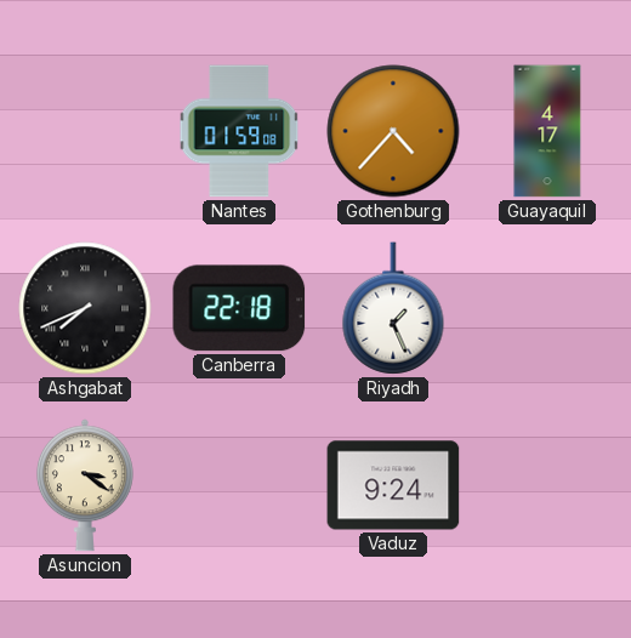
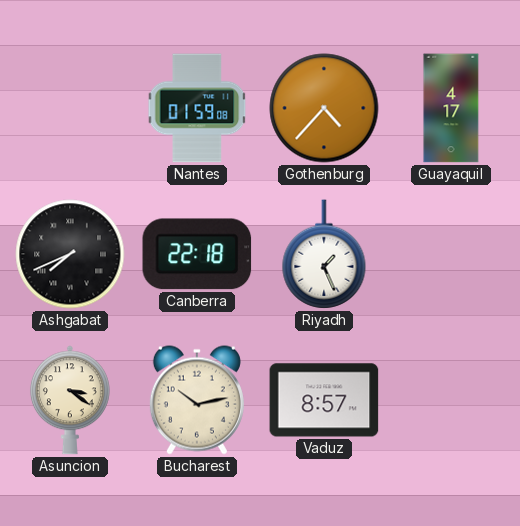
Bucharest: none -> 10:13 (197, 400)
Vaduz: 9:24 -> 8:57 (324, 400)
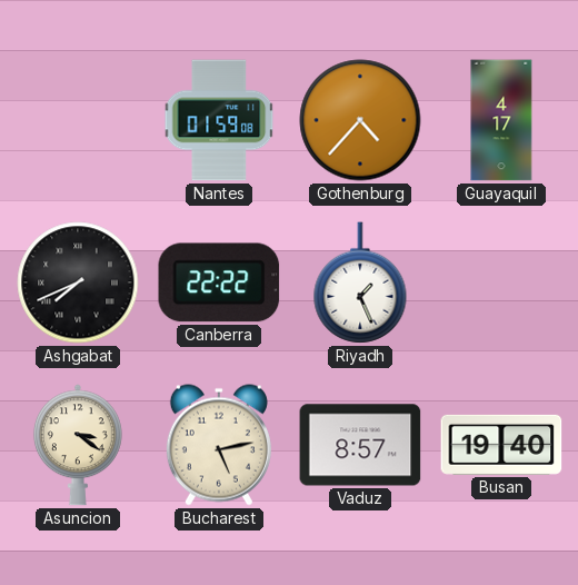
Canberra: 22:18 -> 22:22 (219, 282)
Bucharest: 10:13 -> 5:13 (219, 445)
Busan: none -> 19:40 (501, 445)
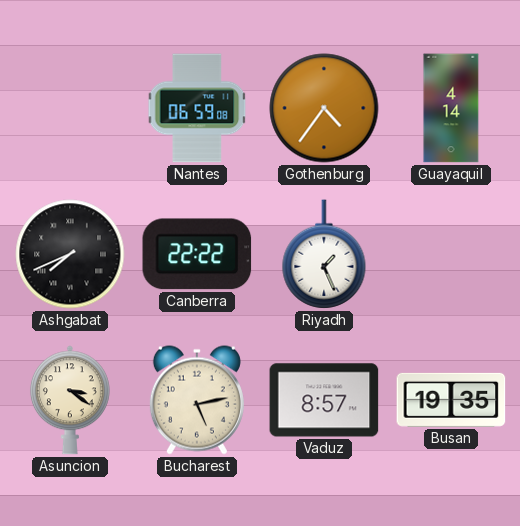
Nantes: 01:59 -> 06:59 (197, 108)
Gothenburg: 4:37 -> 4:36 (324, 108)
Guayaquil: 4:17 -> 4:14 (451, 108)
Busan: 19:40 -> 19:35 (451, 400)
